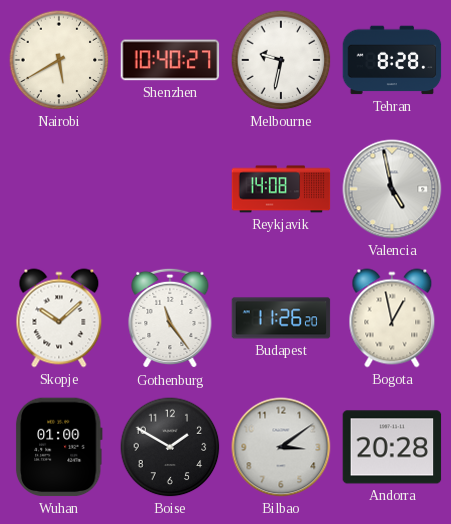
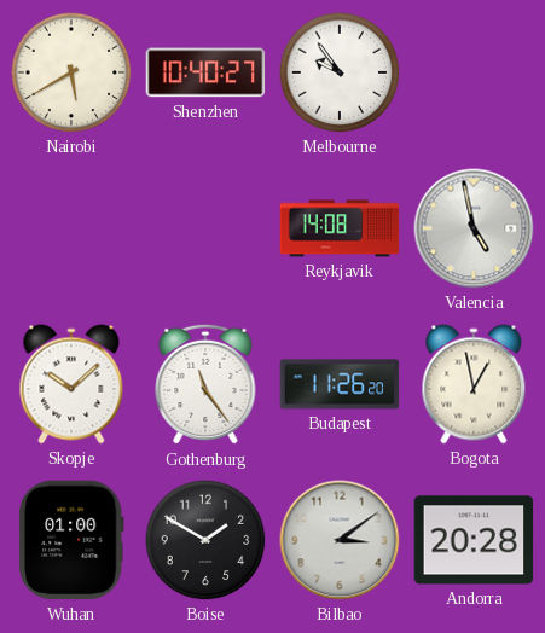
Melbourne: 9:32 -> 9:54 (340, 72)
Tehran: 8:28 -> none (392, 60)
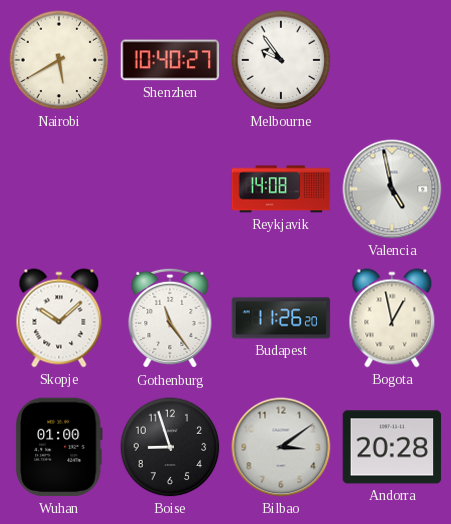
Boise: 1:50 -> 8:57 (170, 447)
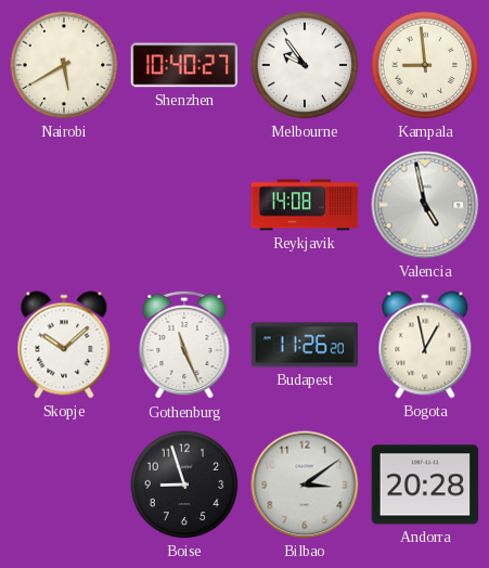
Kampala: none -> 8:59 (425, 65)
Gothenburg: 11:24 -> 11:26 (184, 345)
Wuhan: 01:00 -> none (59, 447)
